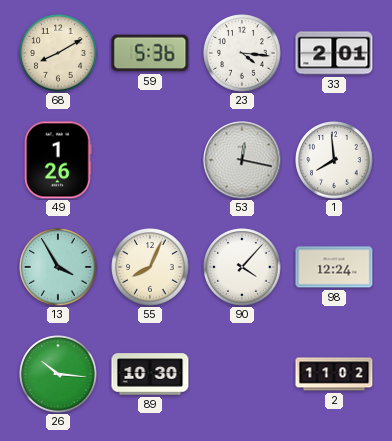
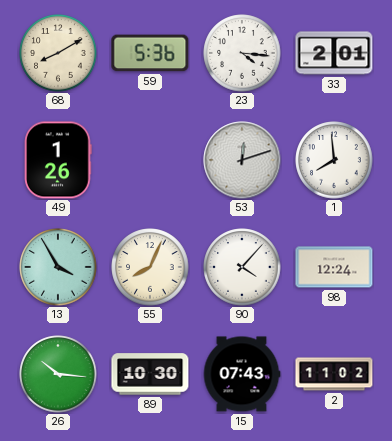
53: 12:17 -> 12:12 (242, 160)
15: none -> 07:43 (242, 374)
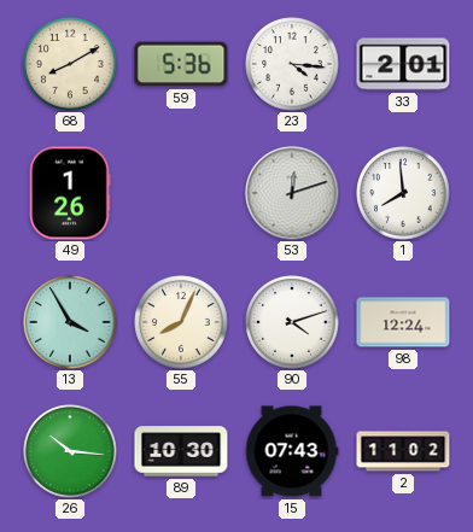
90: 4:07 -> 4:12 (292, 322)
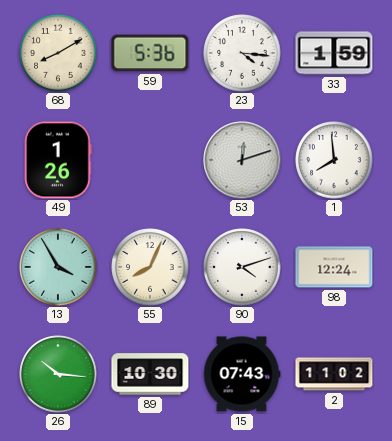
33: 2:01 -> 1:59 (334, 53)
